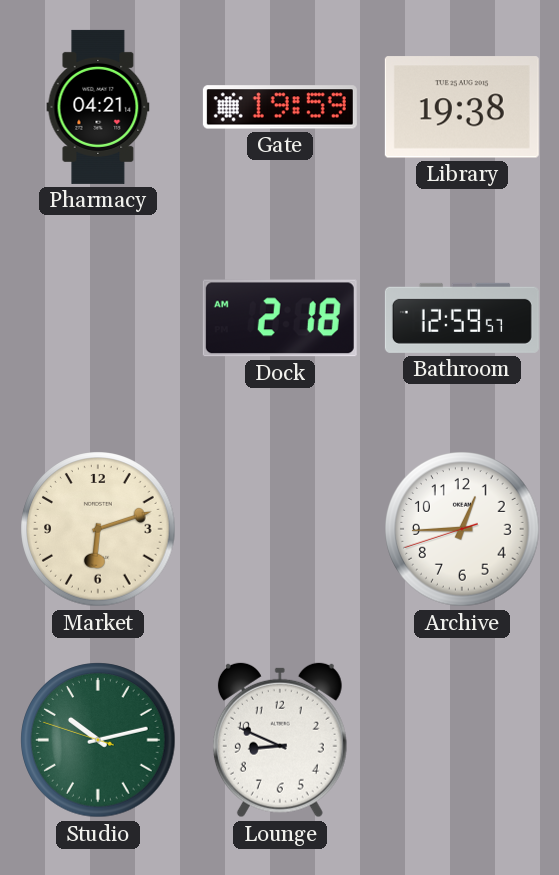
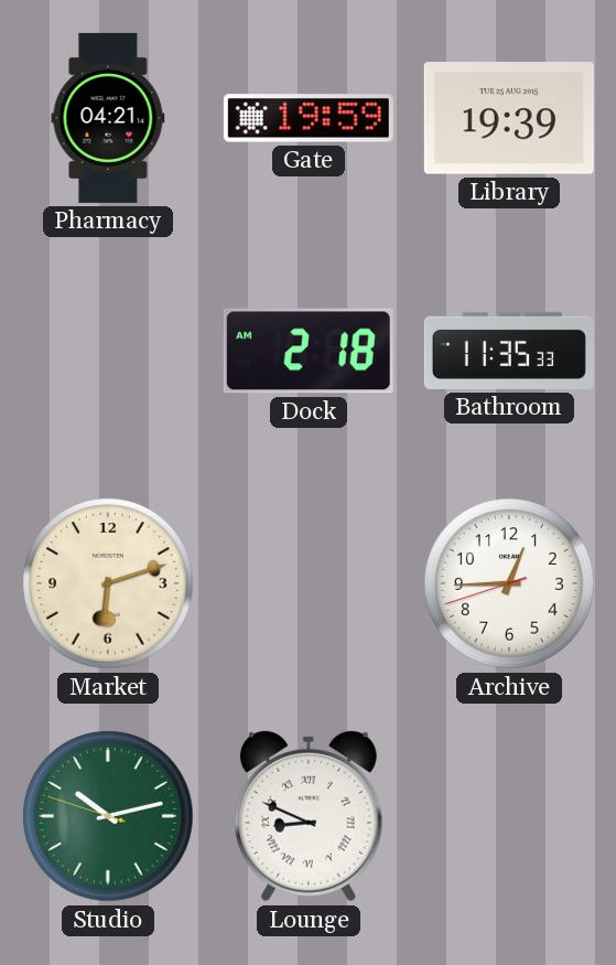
Library: 19:38 -> 19:39 (509, 118)
Bathroom: 12:59 -> 11:35 (509, 351)
Lounge numerals: Arabic -> Roman (309, 816)
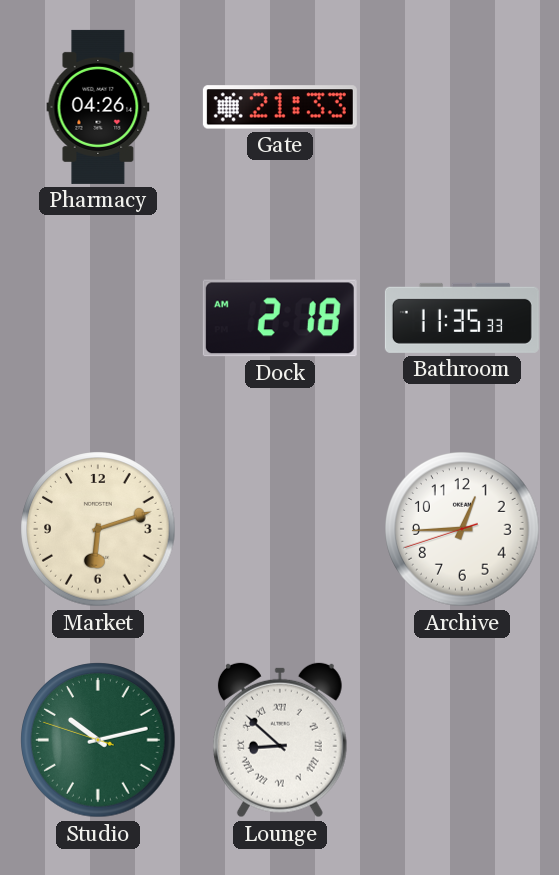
Pharmacy: 04:21 -> 04:26 (98, 107)
Gate: 19:59 -> 21:33 (280, 107)
Library: 19:39 -> none (509, 118)
Lounge: 8:49 -> 8:52 (280, 740)
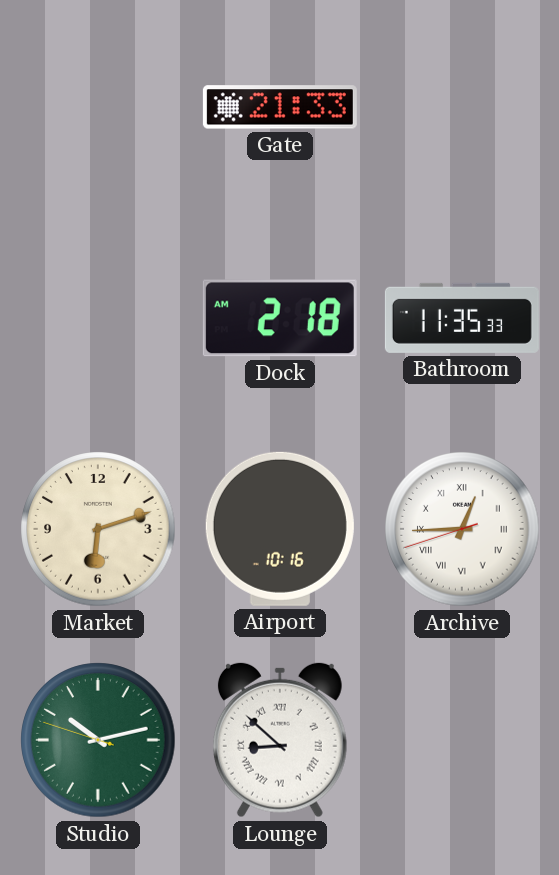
Pharmacy: 04:26 -> none (98, 107)
Airport: none -> 10:16 (280, 529)
Archive numerals: Arabic -> Roman (462, 529)
